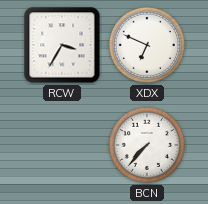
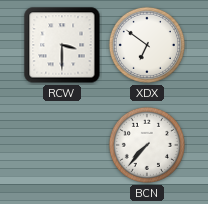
RCW: 3:35 -> 3:30 (62, 45)
XDX: 6:49 -> 6:51 (147, 45)
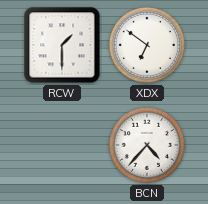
RCW: 3:30 -> 1:30 (62, 45)
BCN: 7:37 -> 4:37 (147, 145)
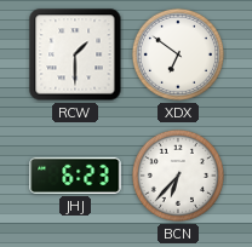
JHJ: none -> 6:23 (75, 176)
BCN: 4:37 -> 6:37 (178, 176)
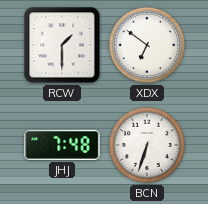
JHJ: 6:23 -> 7:48 (62, 145)
BCN: 6:37 -> 6:33 (147, 145)
